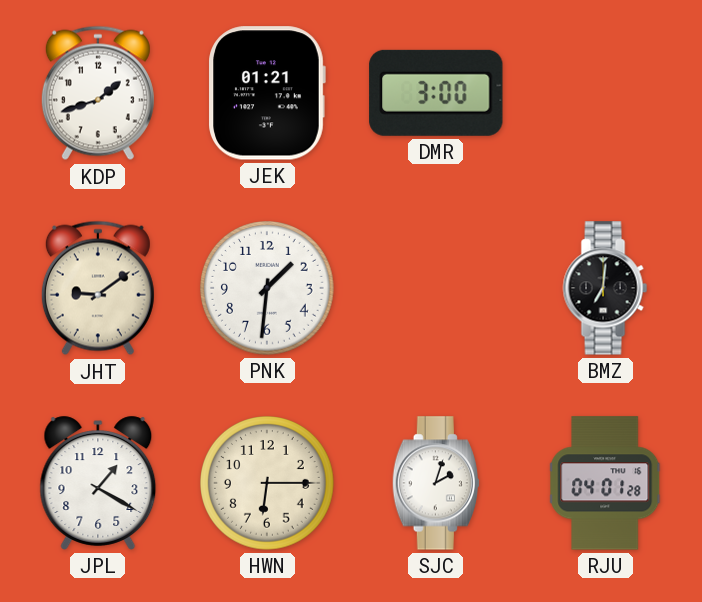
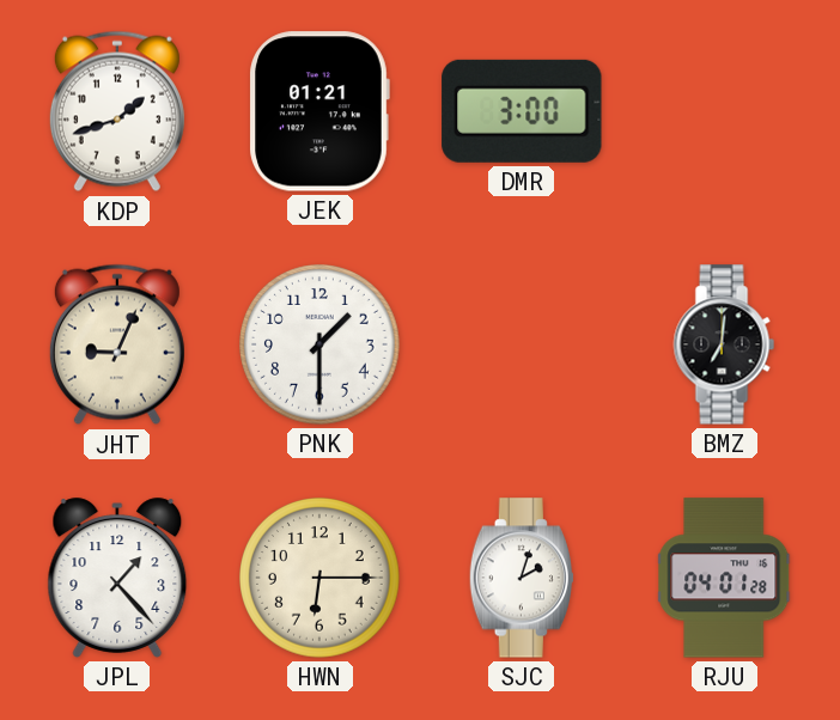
JHT: 9:09 -> 9:04 (117, 344)
PNK: 1:31 -> 1:30 (321, 346)
JPL: 1:20 -> 1:23 (117, 578)
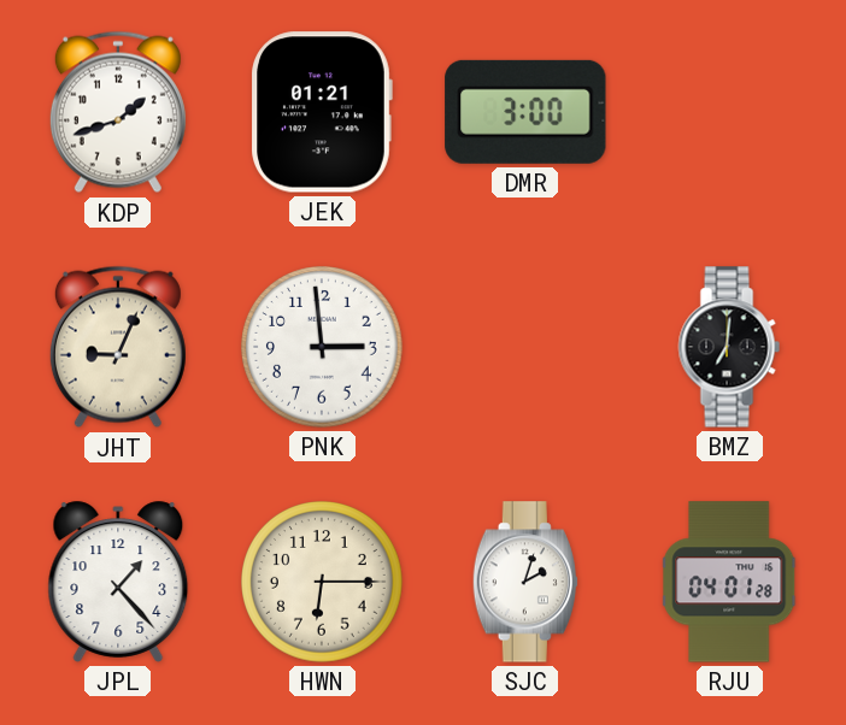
PNK: 1:30 -> 2:59 (323, 348)
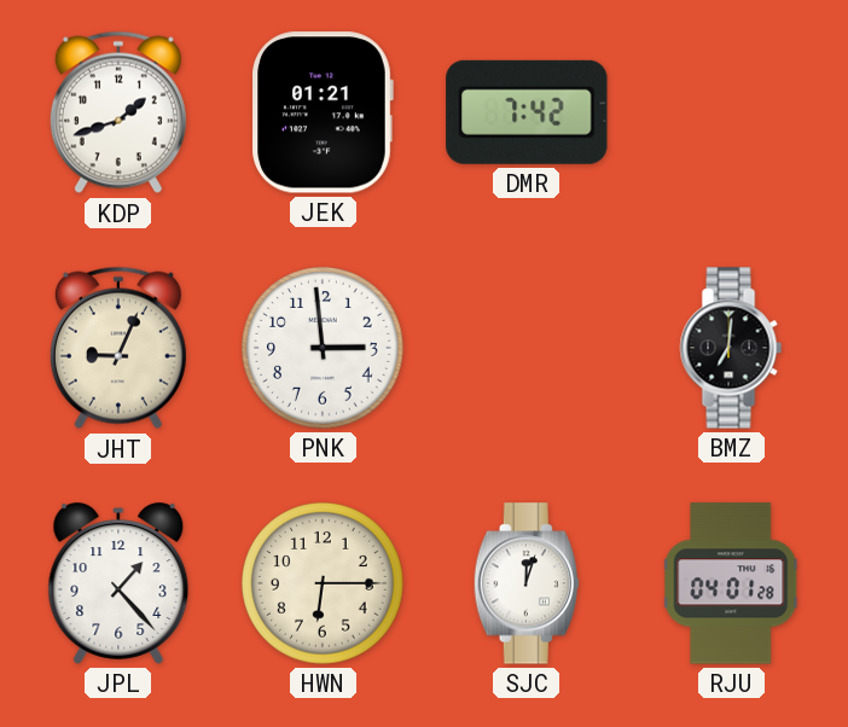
DMR: 3:00 -> 7:42 (527, 112)
SJC: 2:03 -> 12:03 (527, 583)
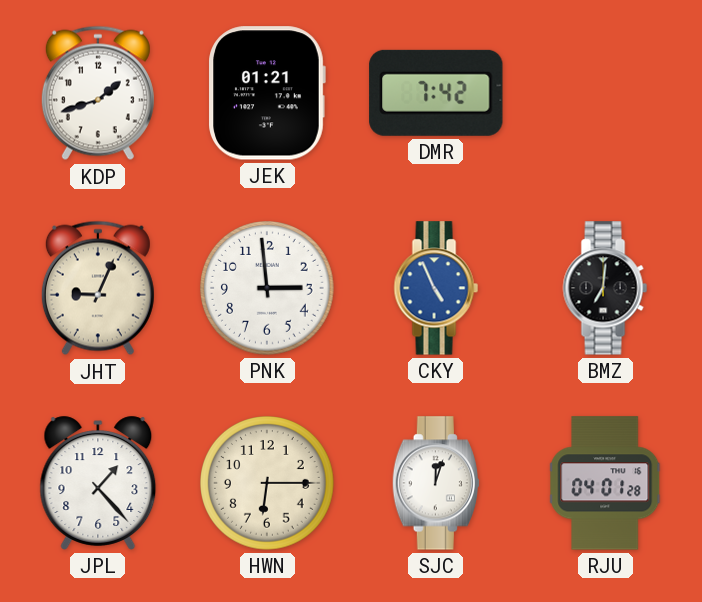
CKY: none -> 4:56 (436, 288)
